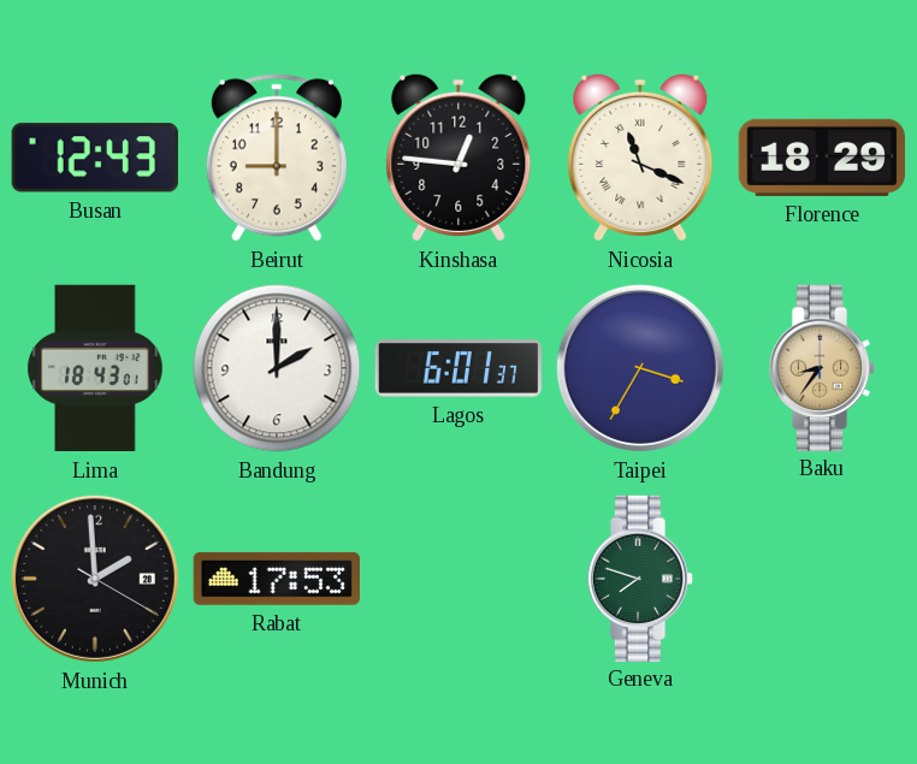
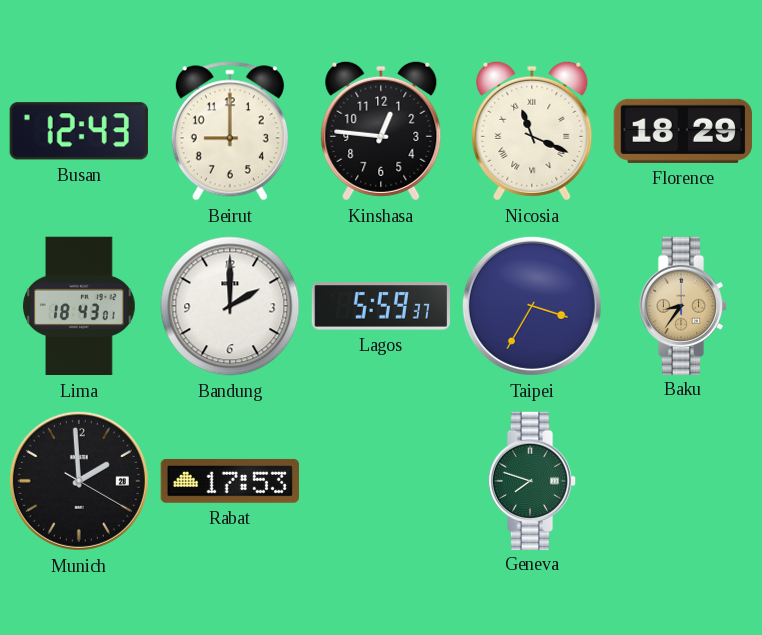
Lagos: 6:01 -> 5:59 (380, 306)
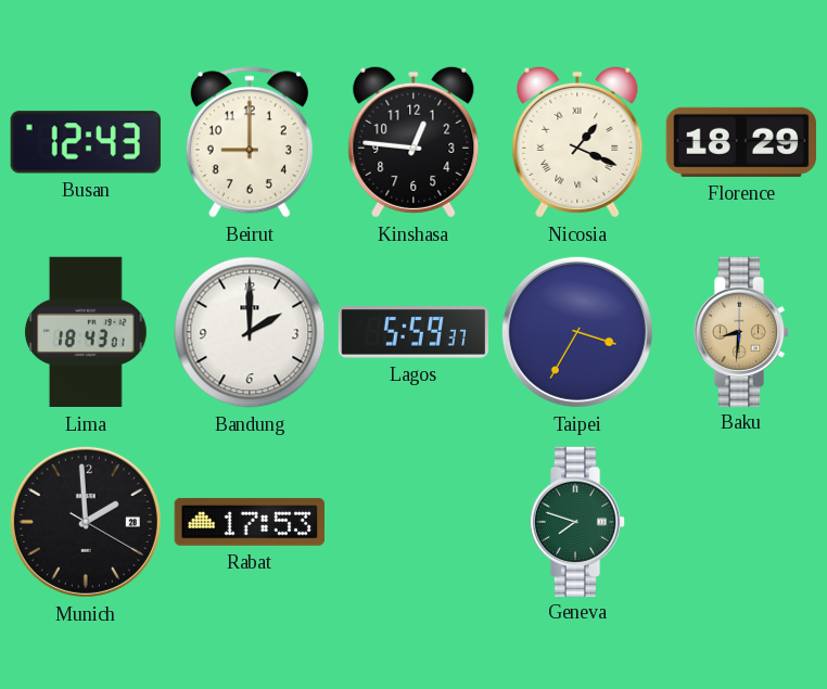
Nicosia: 11:19 -> 1:19 (577, 142)
Baku: 8:36 -> 8:31 (741, 331)
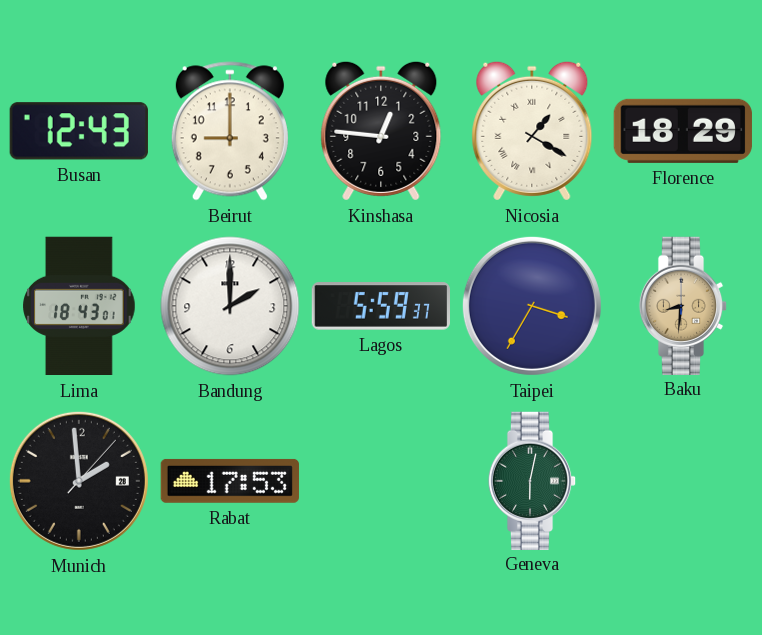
Nicosia: 1:19 -> 1:20 (532, 131)
Munich: 1:59:20 -> 1:59:07 (79, 481)
Geneva: 7:48 -> 6:02 (532, 480)
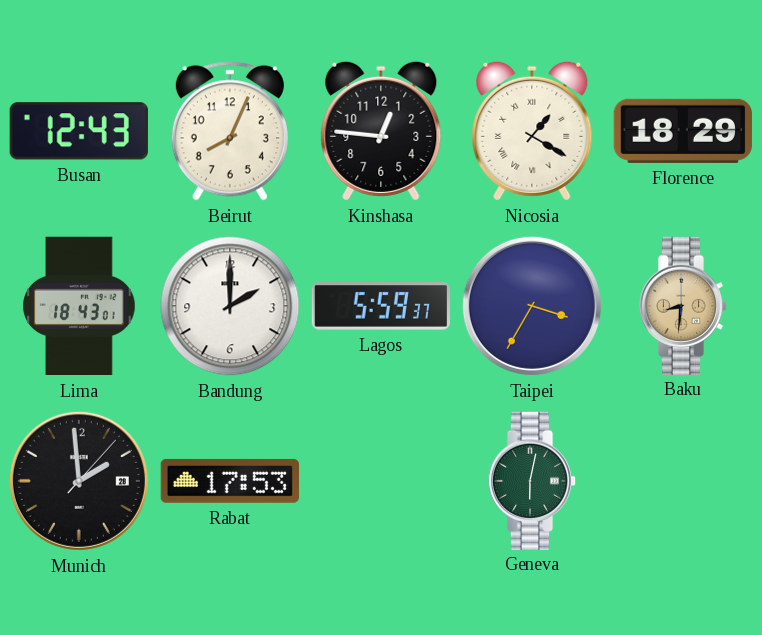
Beirut: 9:00 -> 8:04 (230, 131)
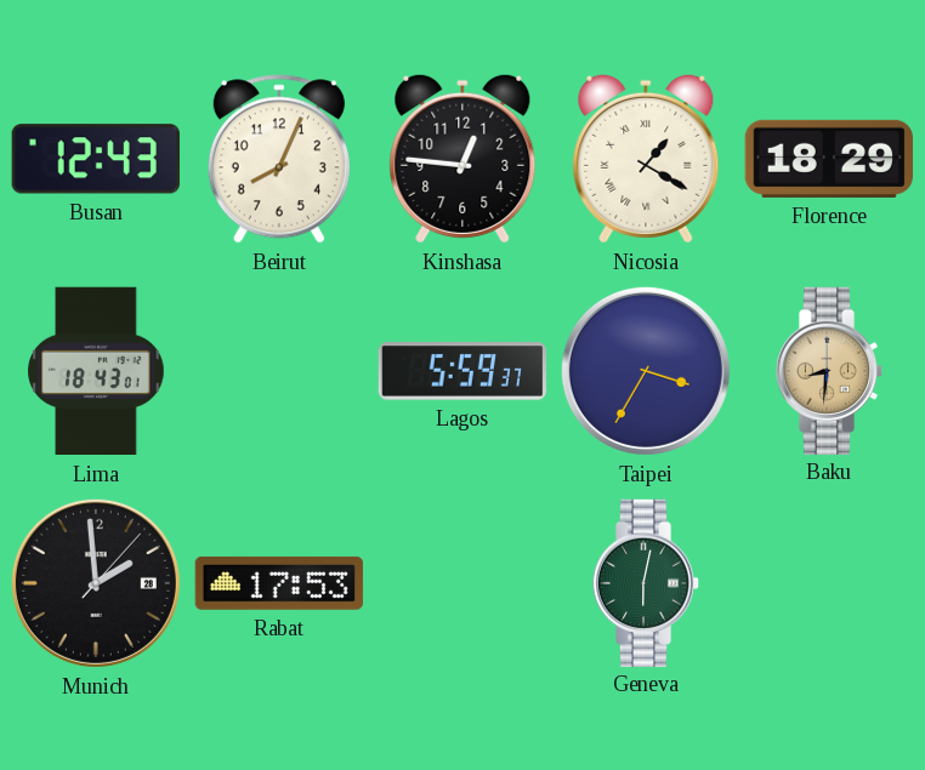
Bandung: 2:00 -> none (230, 306)
